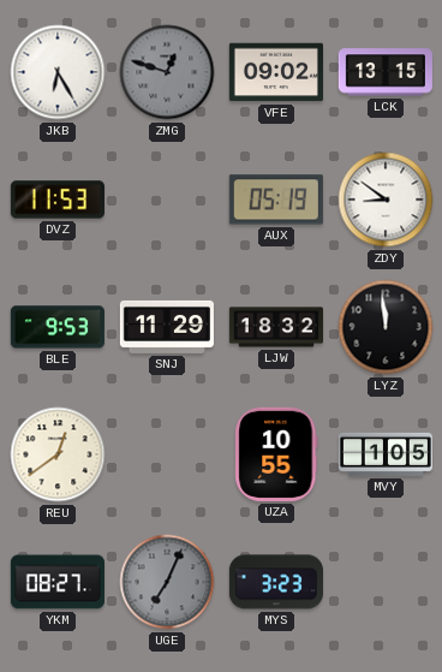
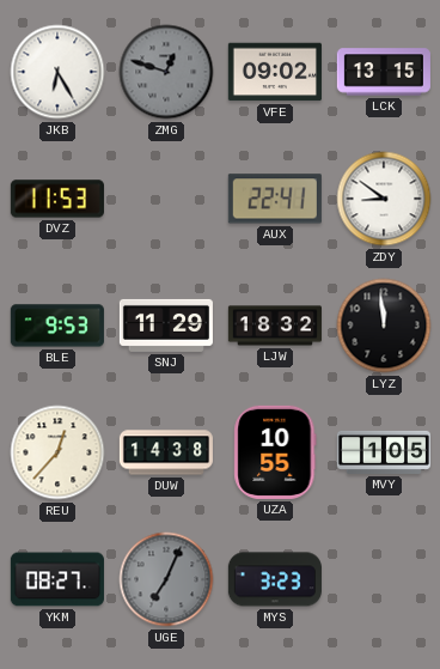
AUX: 05:19 -> 22:41 (275, 199)
REU: 12:39 -> 12:37 (57, 452)
DUW: none -> 14:38 (165, 452)
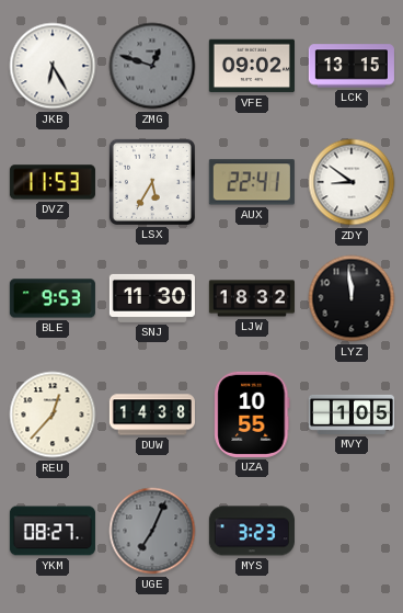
LSX: none -> 5:35 (152, 182)
SNJ: 11:29 -> 11:30 (152, 298)
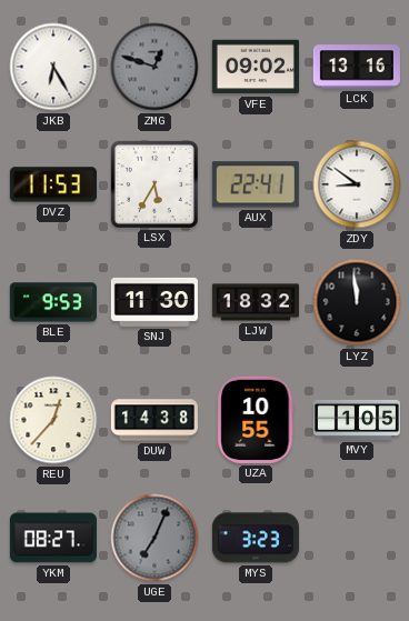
LCK: 13:15 -> 13:16 (357, 67)
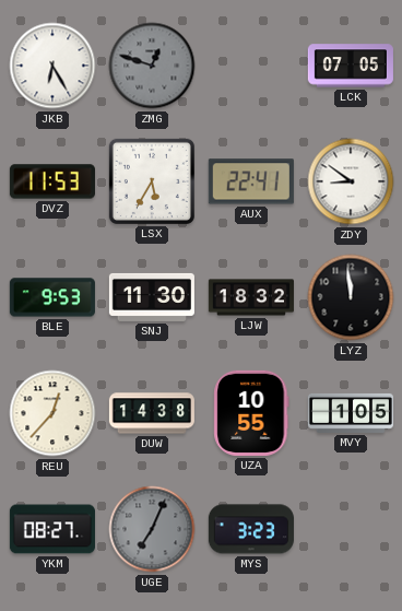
VFE: 09:02 -> none (256, 67)
LCK: 13:16 -> 07:05 (351, 66)
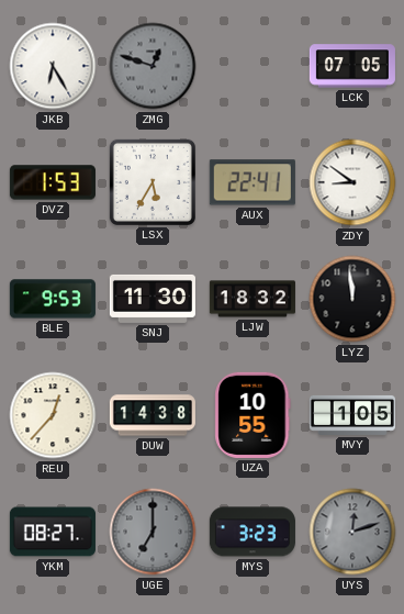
DVZ: 11:53 -> 1:53 (53, 182)
UGE: 7:04 -> 7:00 (153, 532)
UYS: none -> 12:12 (352, 532)
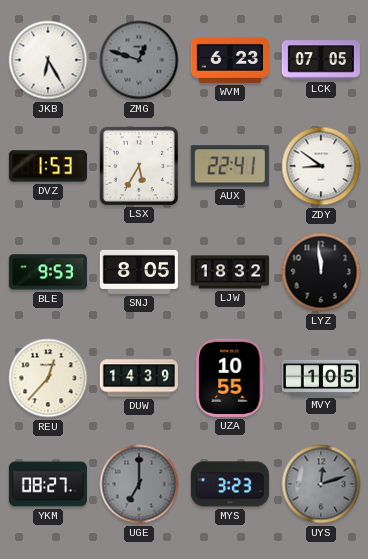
WVM: none -> 6:23 (230, 60)
SNJ: 11:30 -> 8:05 (139, 272)
DUW: 14:38 -> 14:39 (138, 378)
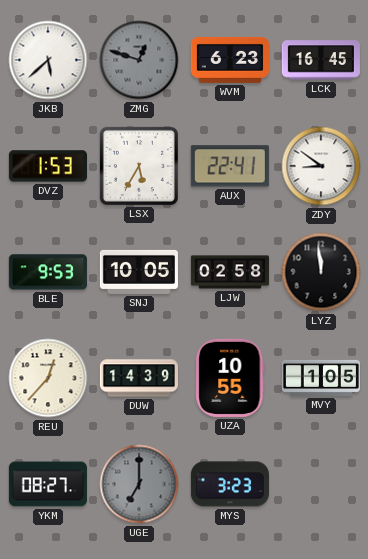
JKB: 6:25 -> 5:38 (48, 60)
LCK: 07:05 -> 16:45 (321, 60)
SNJ: 8:05 -> 10:05 (139, 272)
LJW: 18:32 -> 02:58 (230, 272)
UYS: 12:12 -> none (321, 484)
